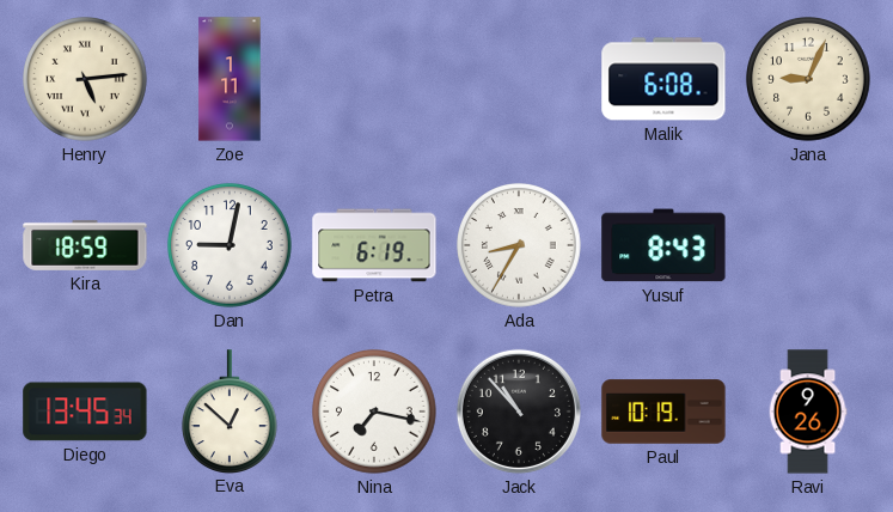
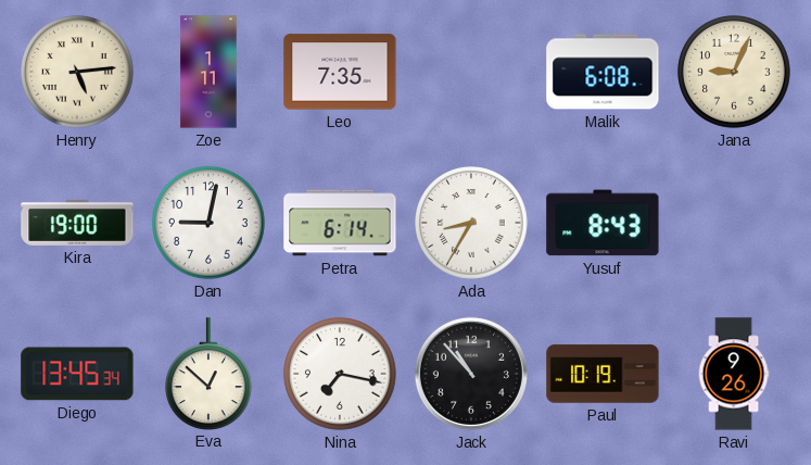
Leo: none -> 7:35 (340, 72)
Kira: 18:59 -> 19:00 (77, 223)
Petra: 6:19 -> 6:14 (340, 223)
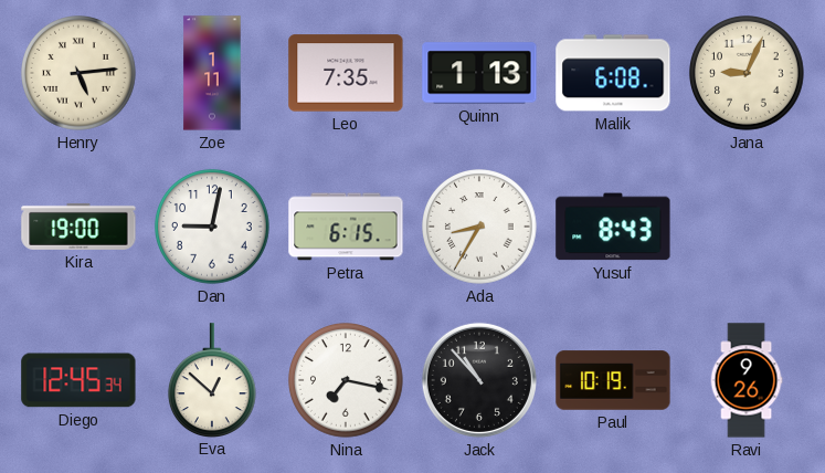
Quinn: none -> 1:13 (479, 73)
Petra: 6:14 -> 6:15 (346, 227)
Diego: 13:45 -> 12:45 (78, 380)
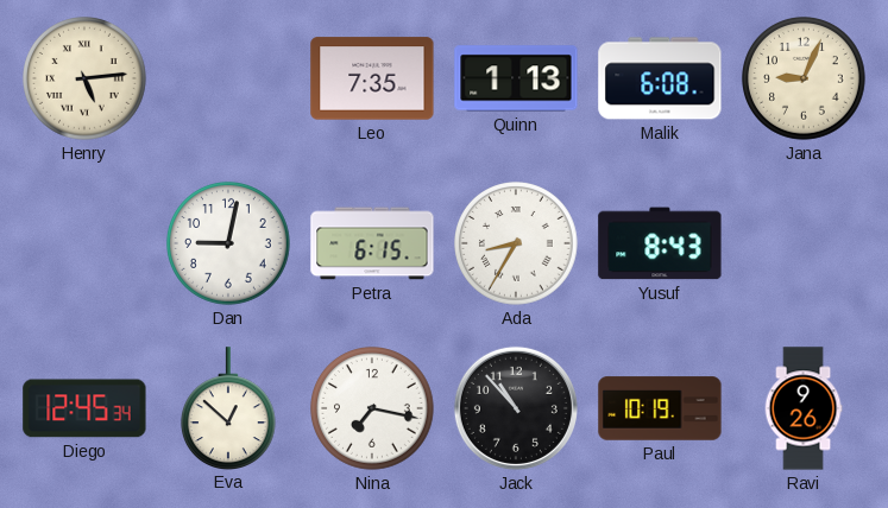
Zoe: 1:11 -> none (212, 73)
Kira: 19:00 -> none (78, 227)
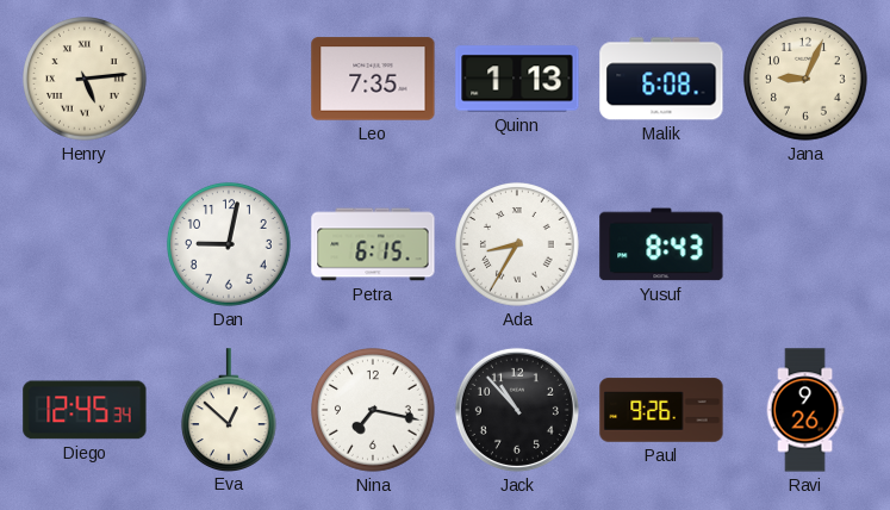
Paul: 10:19 -> 9:26 (661, 410)
